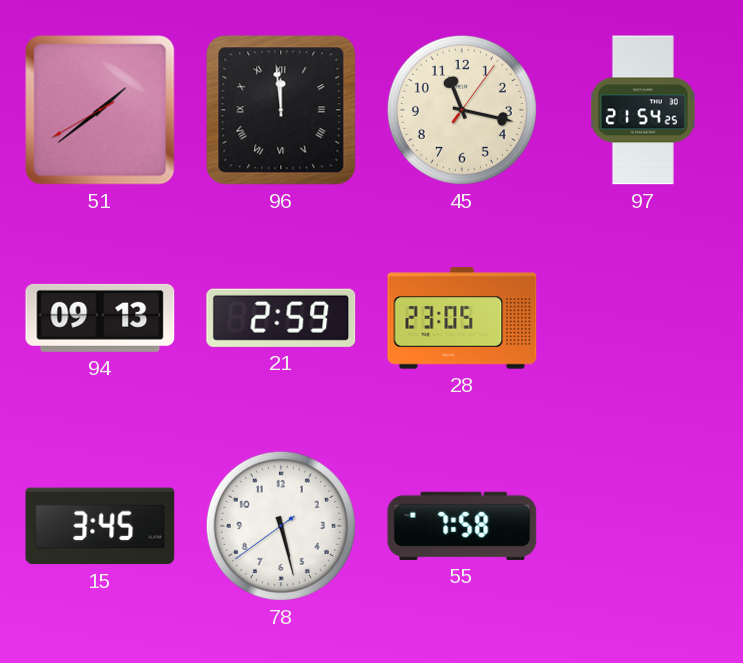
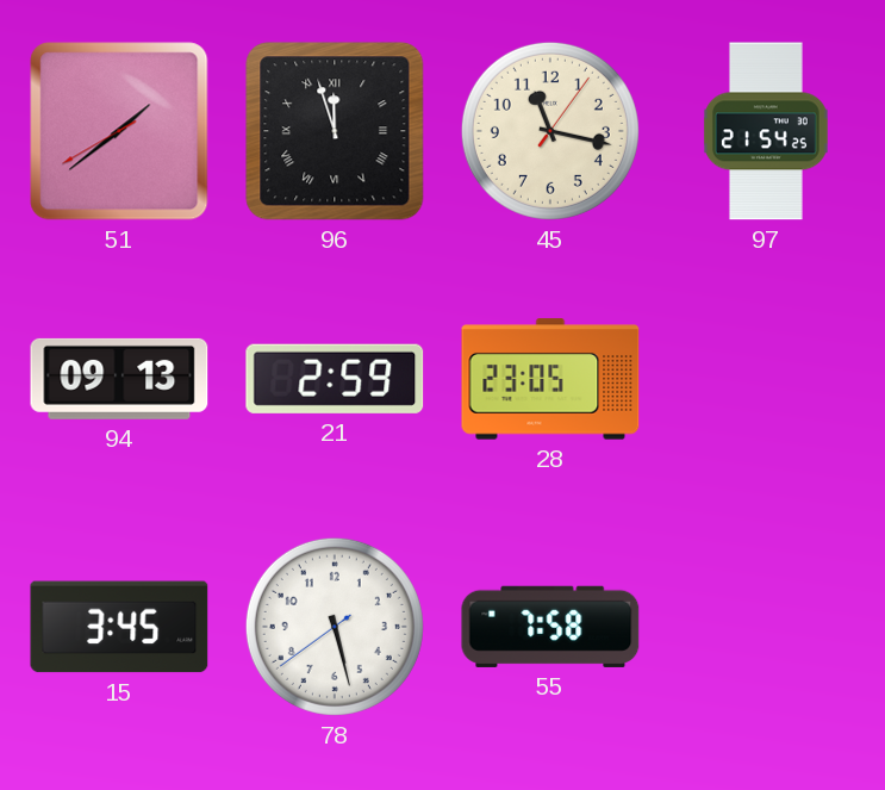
96: 11:59 -> 11:57 (335, 131)
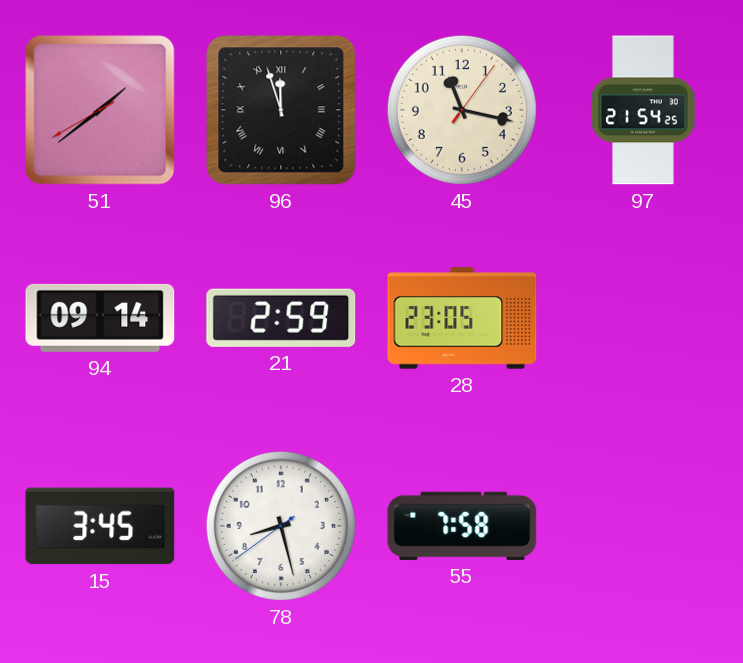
94: 09:13 -> 09:14 (100, 318)
78: 5:27 -> 8:27 (281, 526)
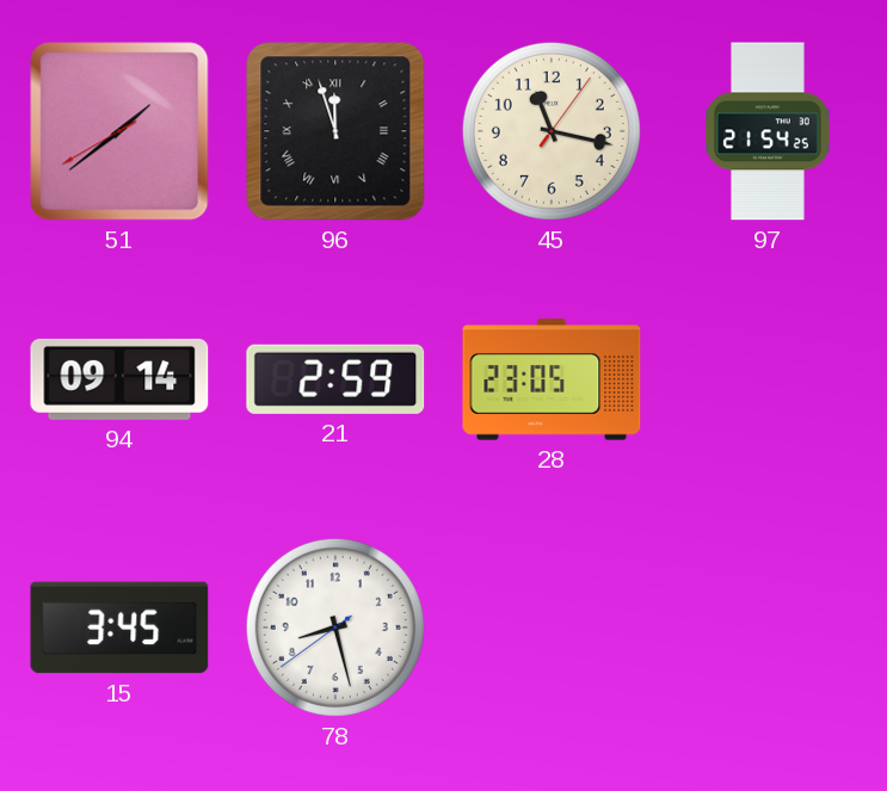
55: 7:58 -> none (462, 526)
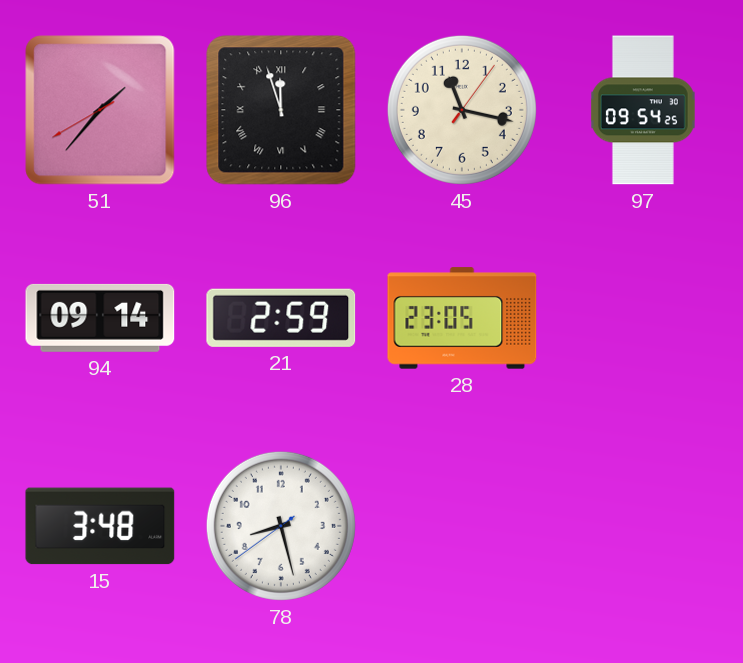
51: 1:38 -> 1:36 (100, 110)
97: 21:54 -> 09:54 (643, 110)
15: 3:45 -> 3:48 (100, 526)
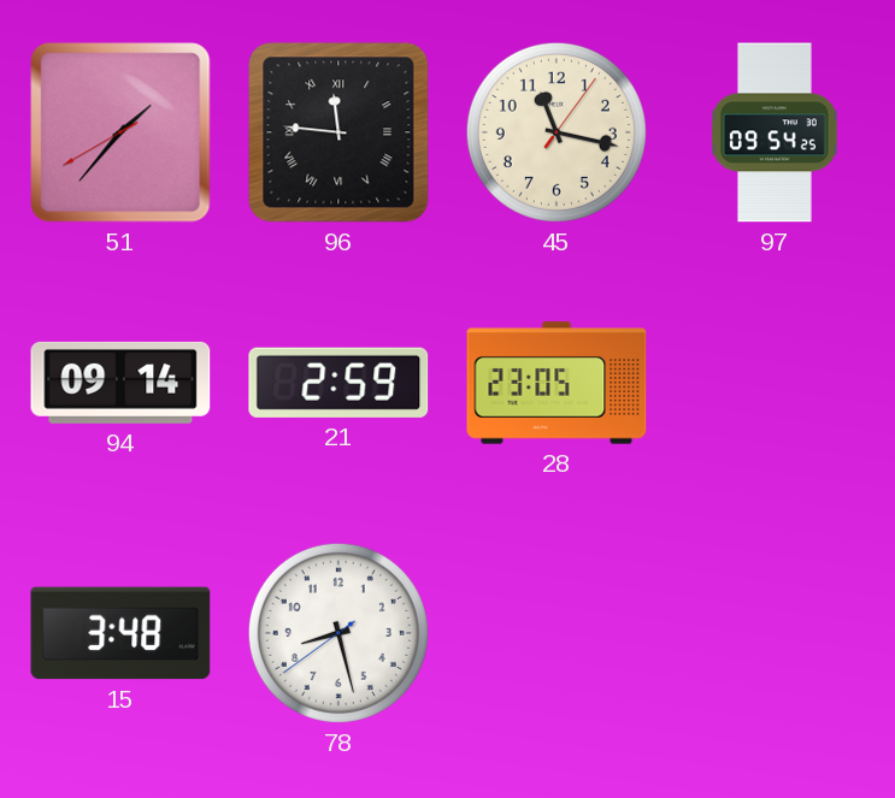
96: 11:57 -> 11:46 (338, 132)
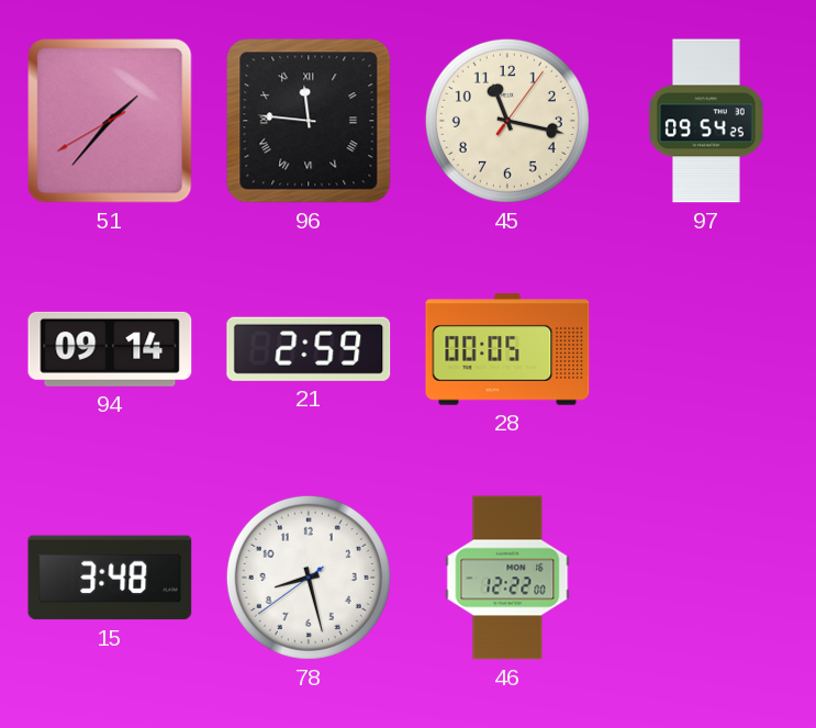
28: 23:05 -> 00:05 (507, 349)
46: none -> 12:22 (507, 578)
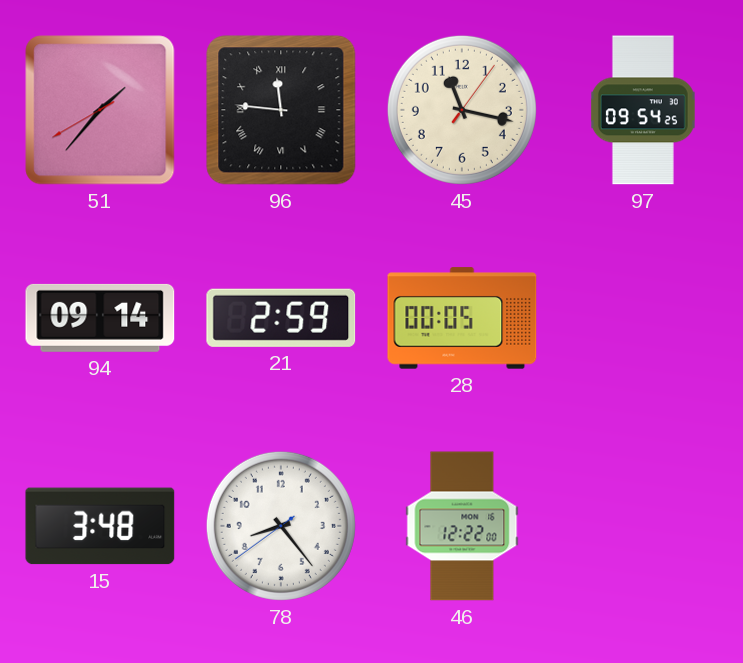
78: 8:27 -> 8:23 (281, 526)
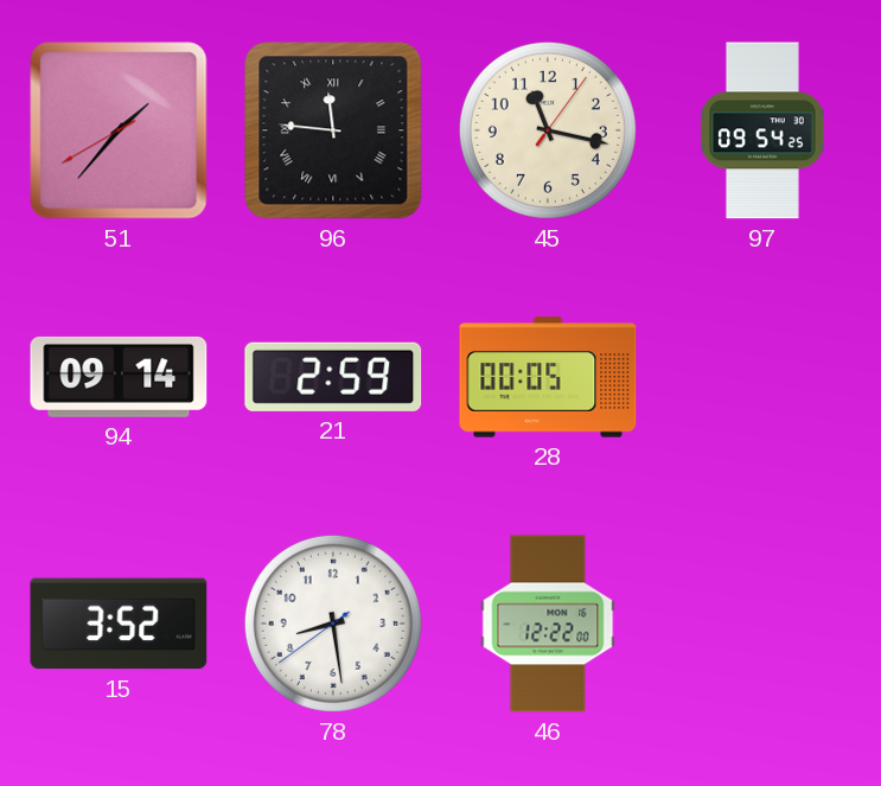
15: 3:48 -> 3:52 (119, 624)
78: 8:23 -> 8:28 (333, 624)
